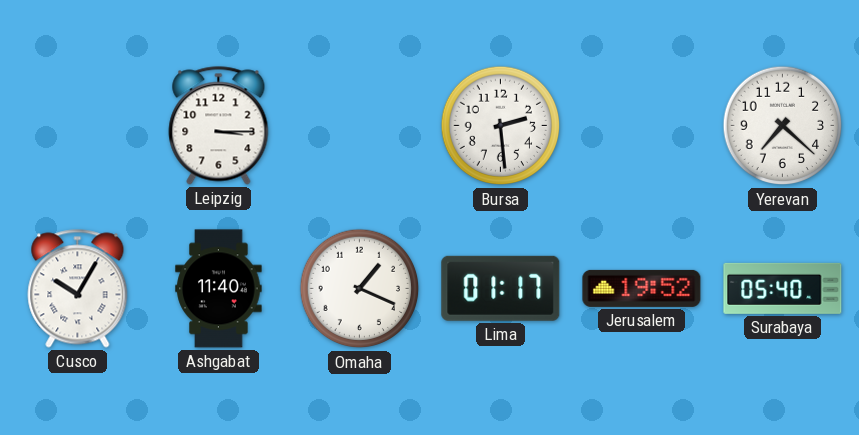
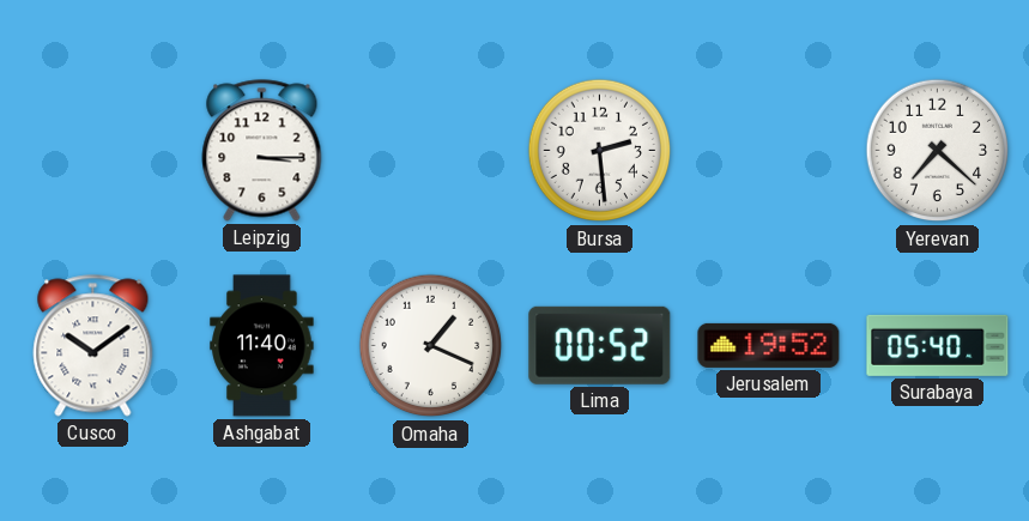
Cusco: 10:05 -> 10:09 (93, 346)
Lima: 01:17 -> 00:52 (600, 345)
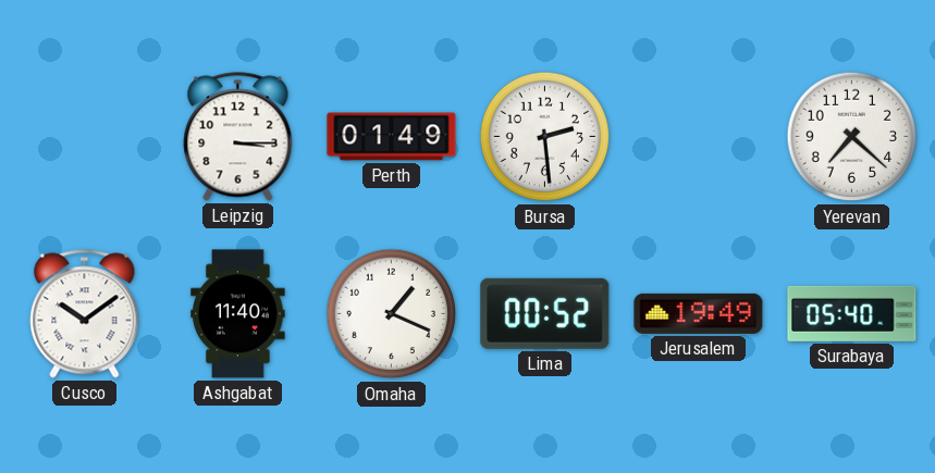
Perth: none -> 01:49 (392, 137)
Jerusalem: 19:52 -> 19:49 (699, 313)
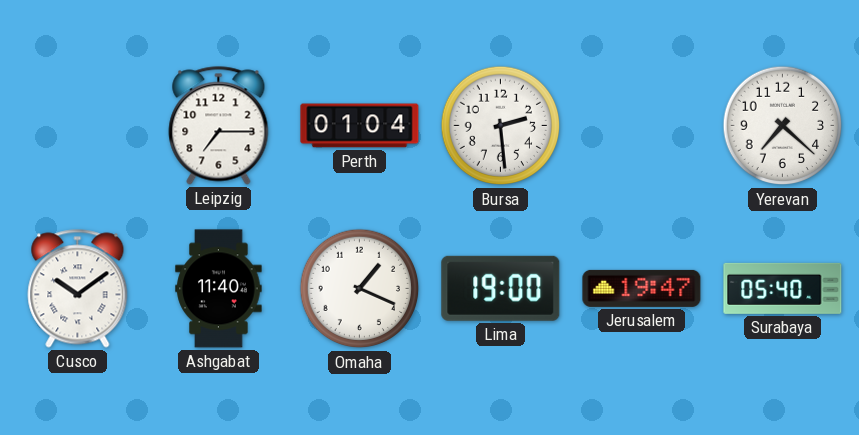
Leipzig: 3:15 -> 7:15 (219, 126)
Perth: 01:49 -> 01:04 (360, 126)
Lima: 00:52 -> 19:00 (501, 288)
Jerusalem: 19:49 -> 19:47 (642, 288)
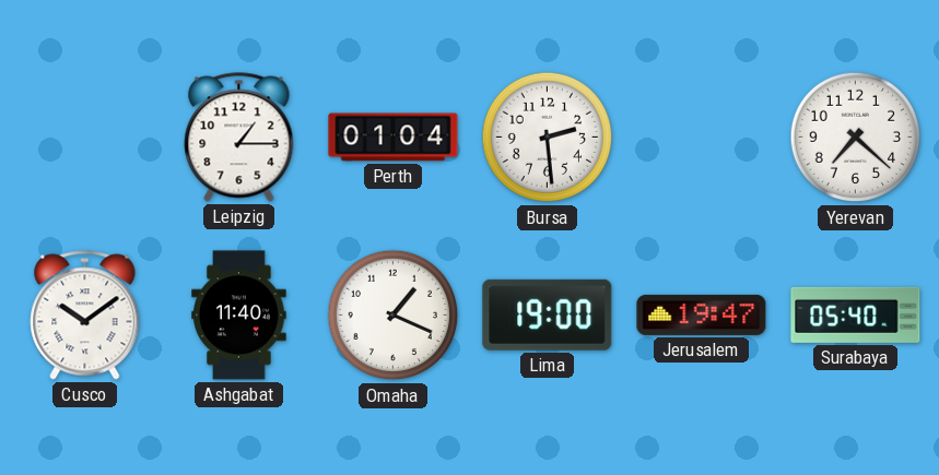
Leipzig: 7:15 -> 1:15 (239, 138)
